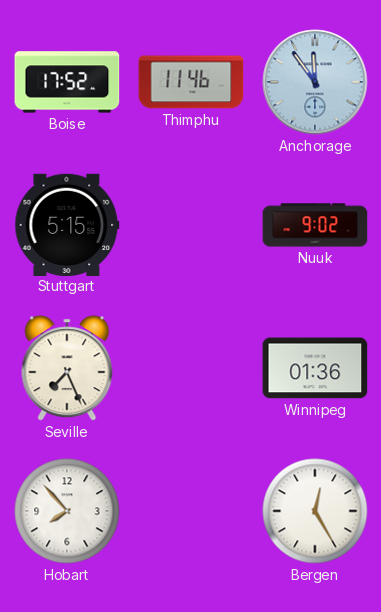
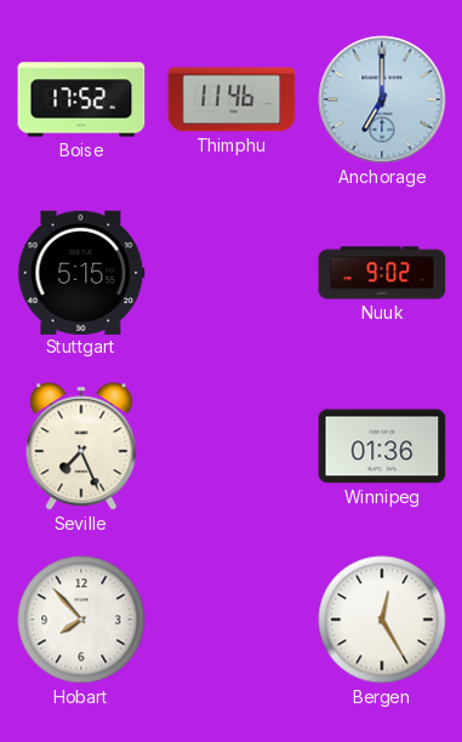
Anchorage: 11:54 -> 7:00 (382, 99)
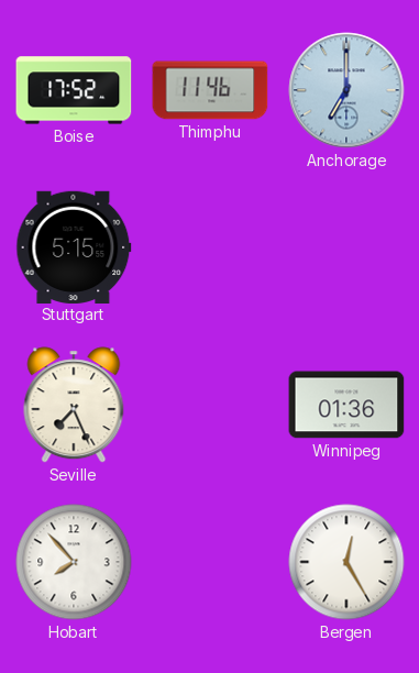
Nuuk: 9:02 -> none (382, 273)
